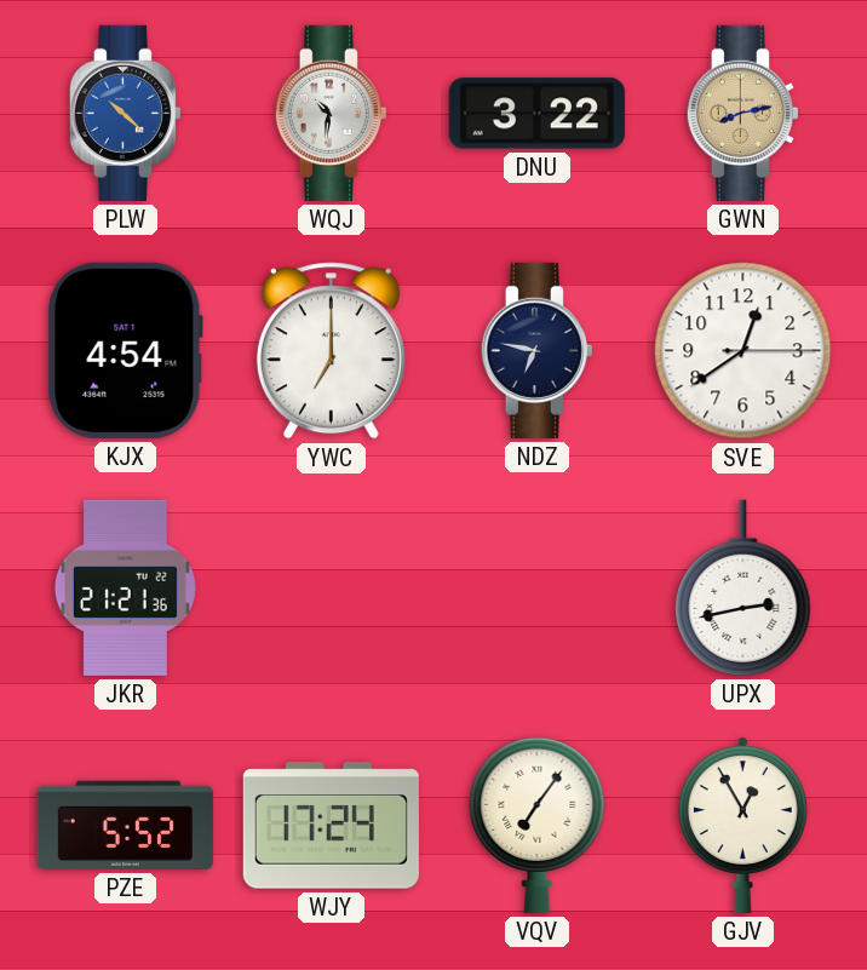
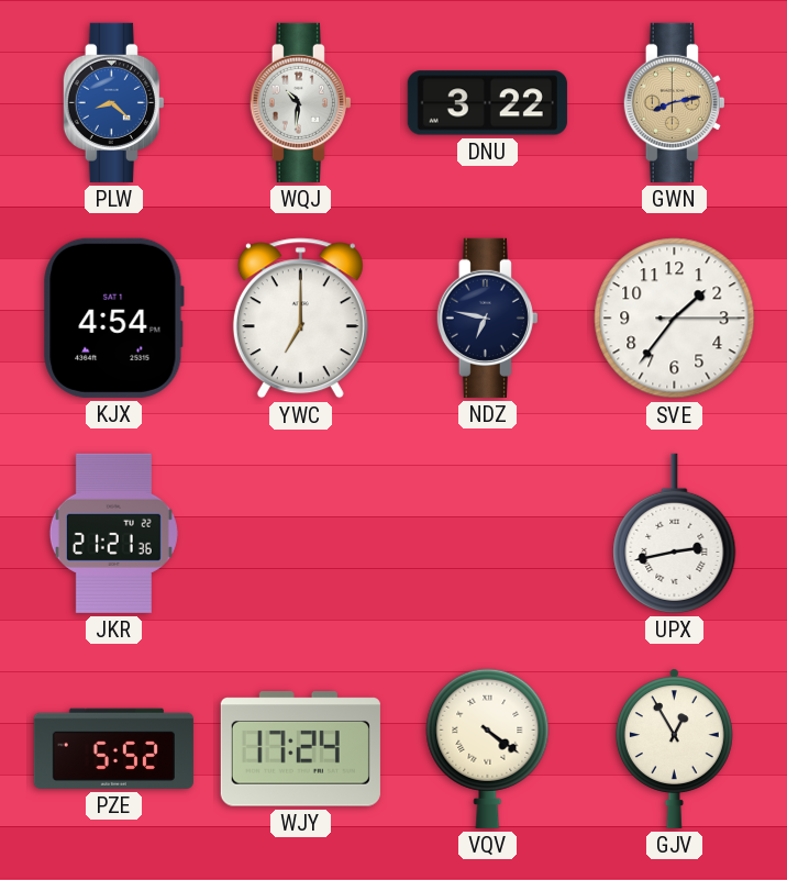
PLW: 10:22 -> 8:22 (113, 102)
SVE: 12:39 -> 1:36 (675, 319)
VQV: 7:06 -> 4:21 (488, 748)
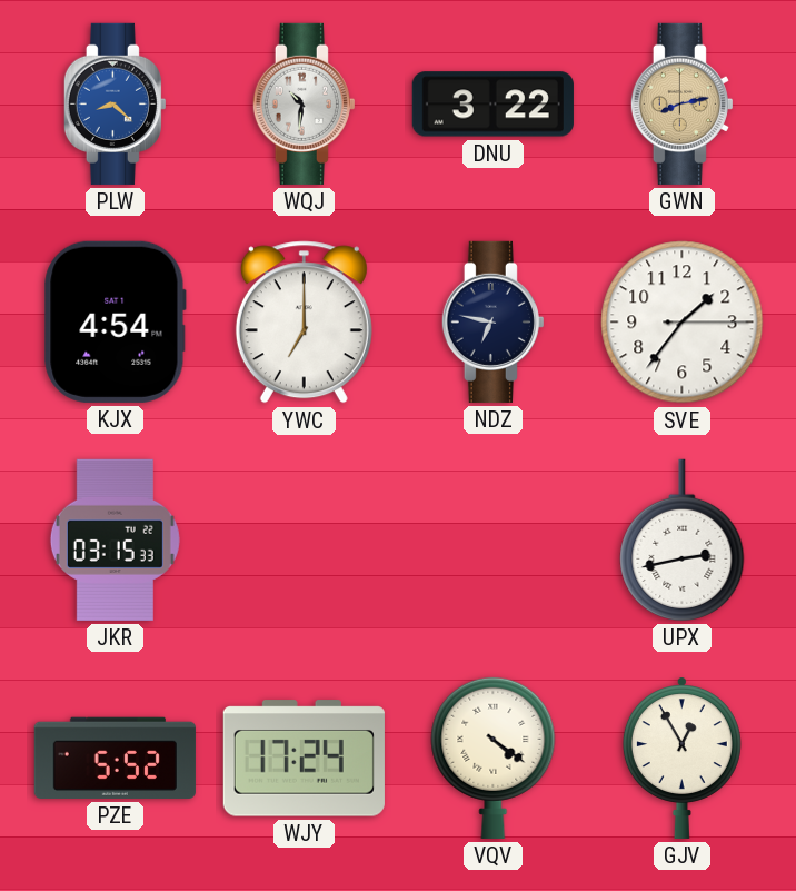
JKR: 21:21 -> 03:15 (115, 539)
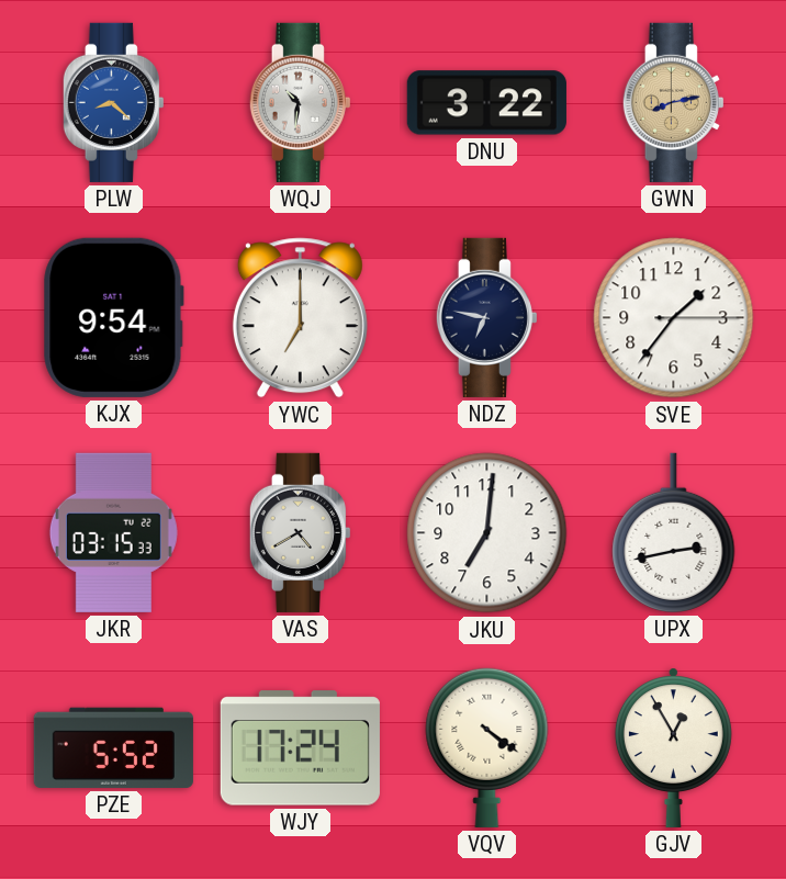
KJX: 4:54 -> 9:54 (113, 317)
VAS: none -> 4:40 (300, 532)
JKU: none -> 7:01 (487, 533)
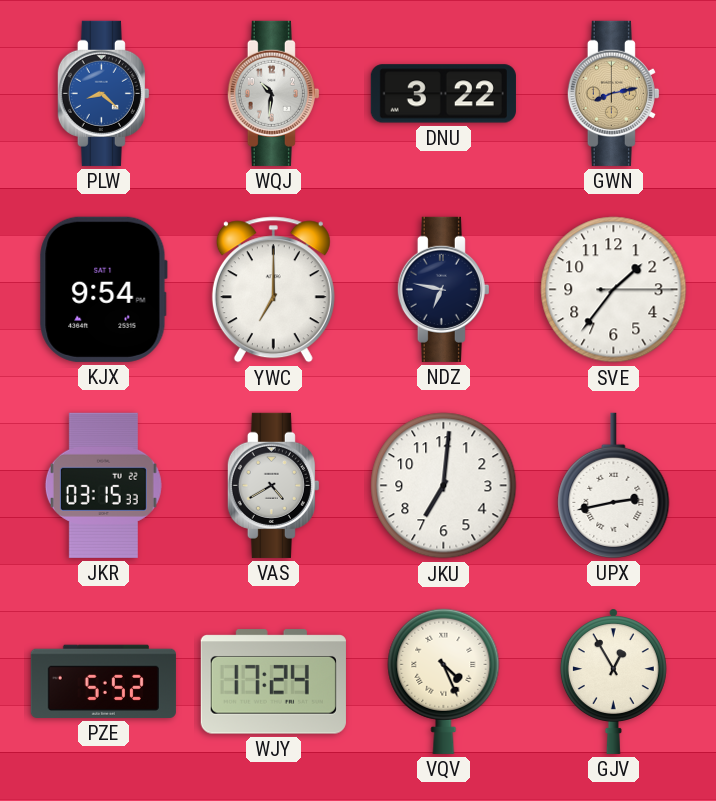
VQV: 4:21 -> 4:26 (444, 681)
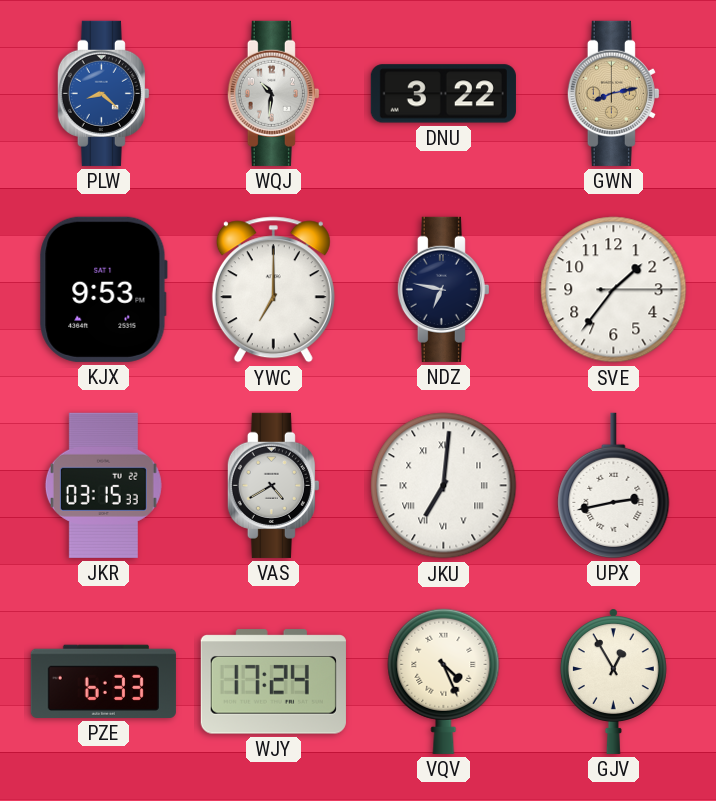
KJX: 9:54 -> 9:53 (103, 289)
JKU numerals: Arabic -> Roman (444, 486)
PZE: 5:52 -> 6:33 (103, 681)
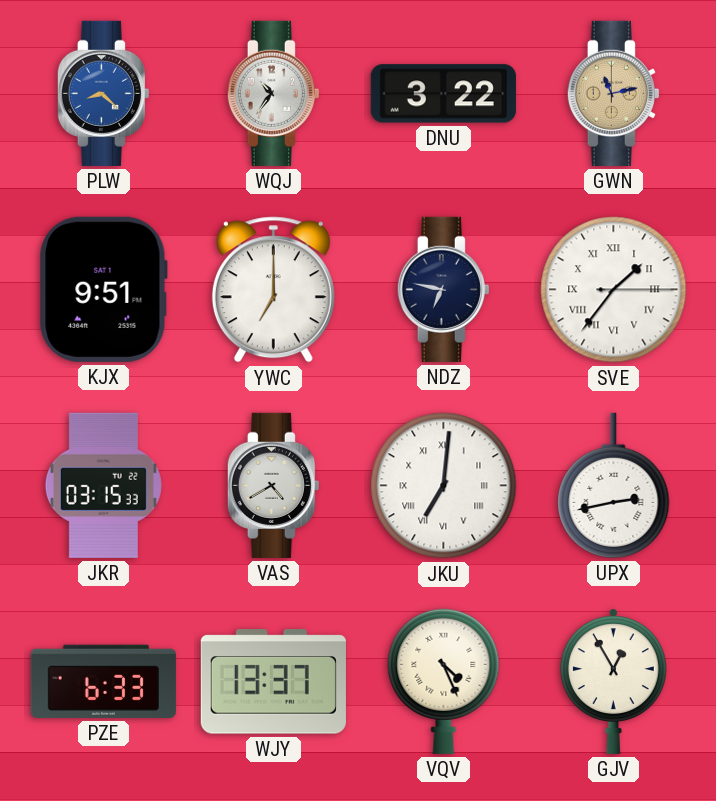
WQJ: 10:31 -> 10:36 (273, 93)
GWN: 8:13 -> 11:13 (613, 93)
KJX: 9:53 -> 9:51 (103, 289)
SVE numerals: Arabic -> Roman (614, 290)
WJY: 17:24 -> 13:37 (273, 682)
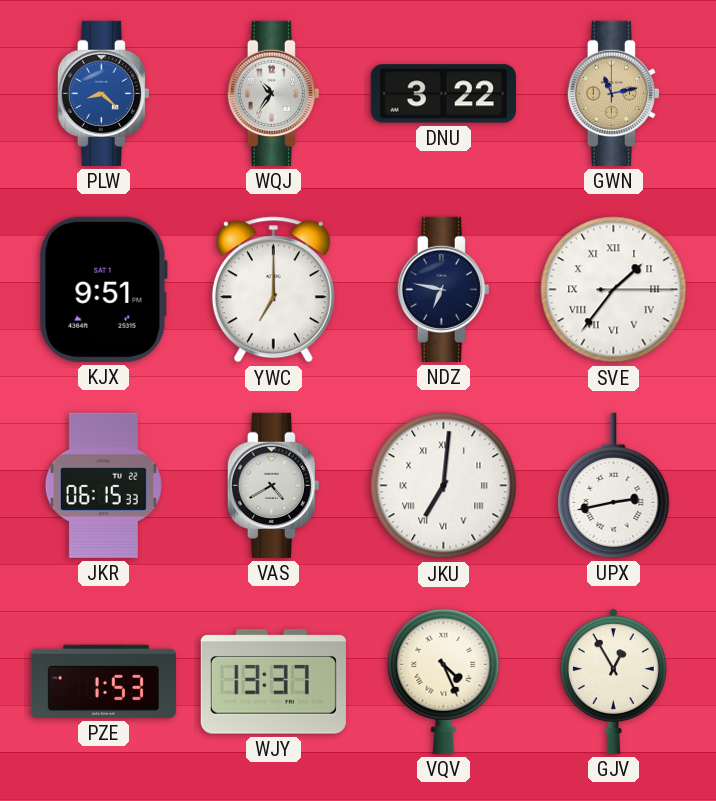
JKR: 03:15 -> 06:15 (103, 485)
PZE: 6:33 -> 1:53 (103, 681)
